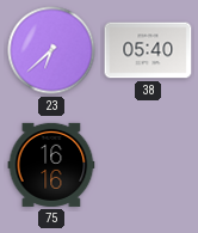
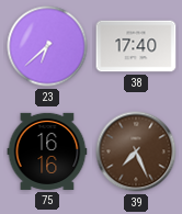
38: 05:40 -> 17:40 (136, 46)
39: none -> 7:26 (136, 151)
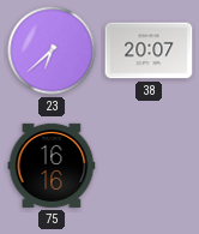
38: 17:40 -> 20:07 (149, 50)
39: 7:26 -> none (136, 151)
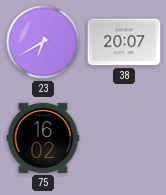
23: 6:38 -> 6:40 (43, 42)
75: 16:16 -> 16:02 (43, 138)
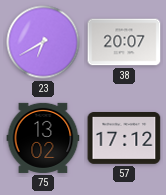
75: 16:02 -> 13:02 (43, 138)
57: none -> 17:12 (124, 139)
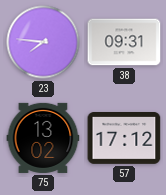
23: 6:40 -> 7:46 (43, 42)
38: 20:07 -> 09:31 (124, 42)
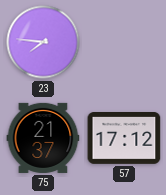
38: 09:31 -> none (124, 42)
75: 13:02 -> 21:37 (43, 138)
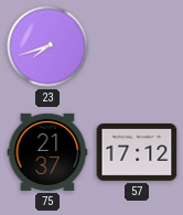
23: 7:46 -> 7:42 (47, 46)
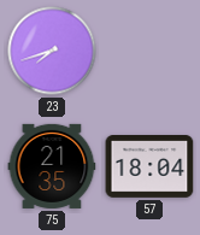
75: 21:37 -> 21:35 (52, 166)
57: 17:12 -> 18:04 (149, 168)
